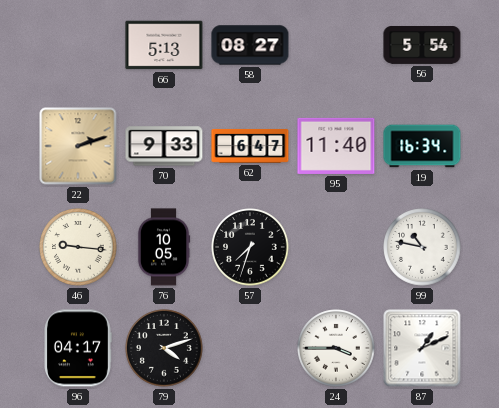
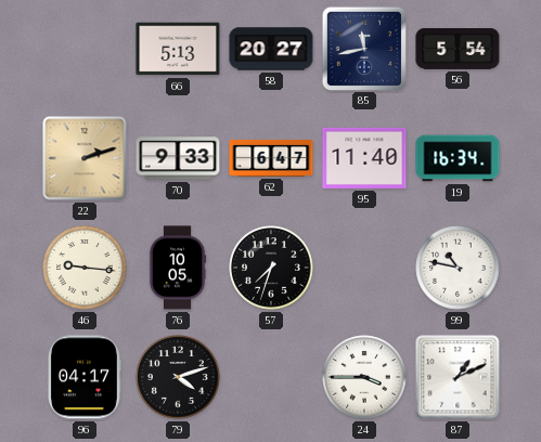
58: 08:27 -> 20:27 (271, 49)
85: none -> 11:43 (363, 48)
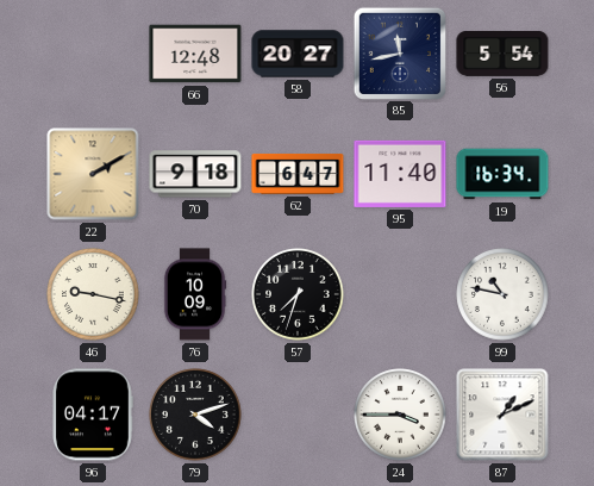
66: 5:13 -> 12:48 (195, 54)
22: 2:12 -> 2:10 (93, 174)
70: 9:33 -> 9:18 (195, 174)
46: 9:16 -> 9:17 (93, 294)
76: 10:05 -> 10:09 (195, 294)
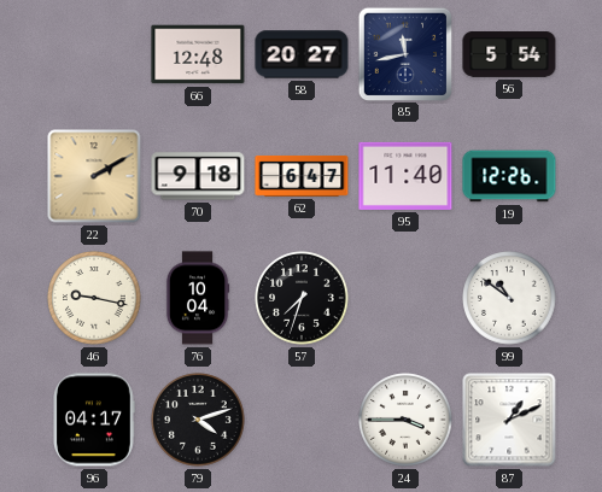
19: 16:34 -> 12:26 (509, 176)
76: 10:09 -> 10:04 (198, 298)
99: 10:47 -> 10:51 (509, 298)
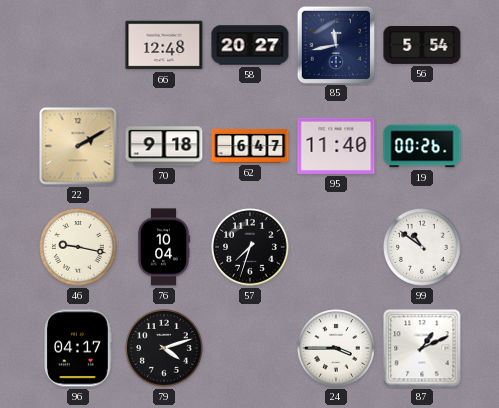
19: 12:26 -> 00:26 (422, 146)
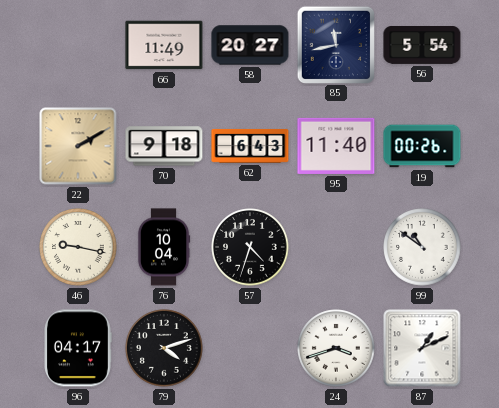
66: 12:48 -> 11:49 (164, 45)
62: 6:47 -> 6:43 (250, 146)
57: 7:33 -> 4:33 (250, 247)
24: 3:45 -> 3:42 (336, 348)
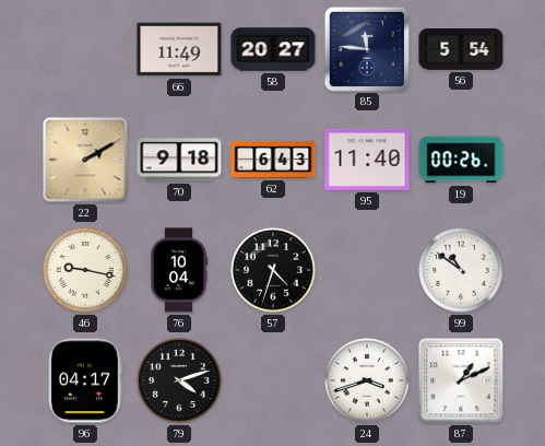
85: 11:43 -> 11:46 (366, 48)
